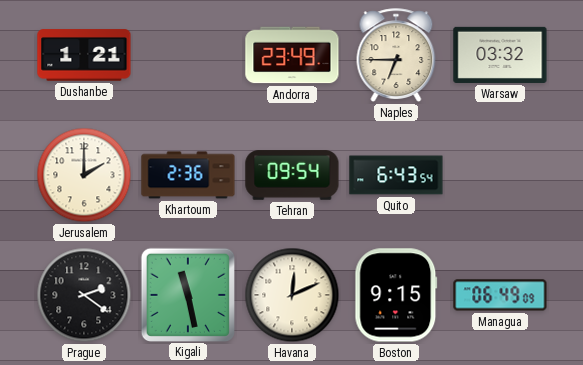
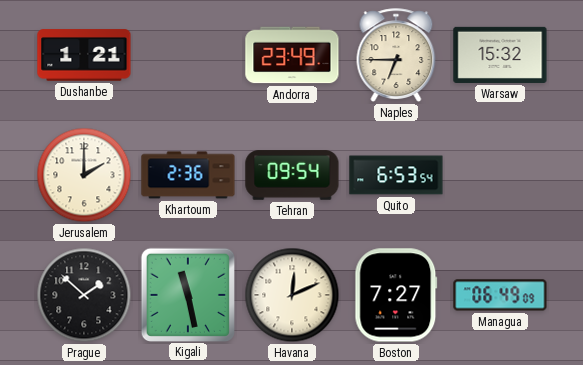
Warsaw: 03:32 -> 15:32 (500, 55)
Quito: 6:43 -> 6:53 (396, 175)
Prague: 2:21 -> 1:52 (84, 295)
Boston: 9:15 -> 7:27 (396, 295)
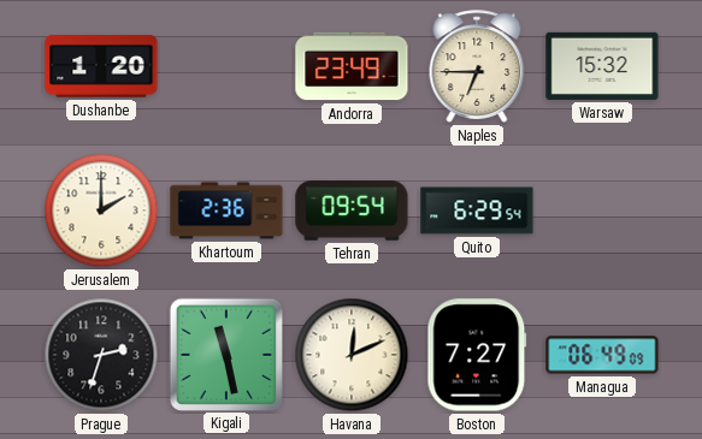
Dushanbe: 1:21 -> 1:20 (101, 66)
Quito: 6:53 -> 6:29 (477, 210)
Prague: 1:52 -> 2:33 (101, 355)
